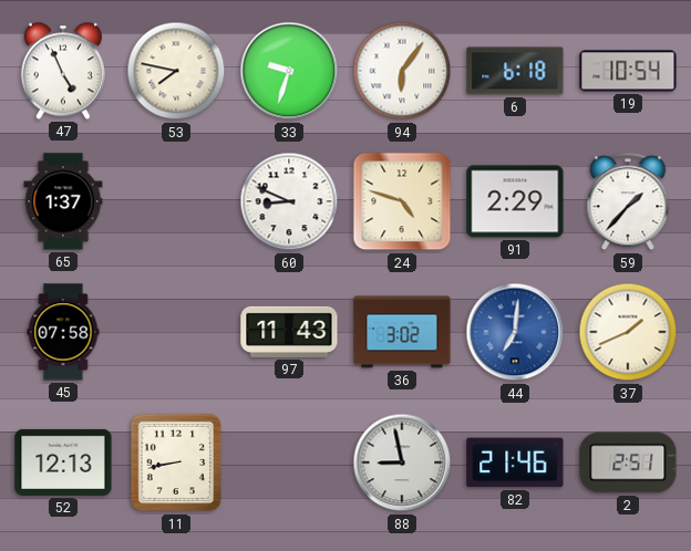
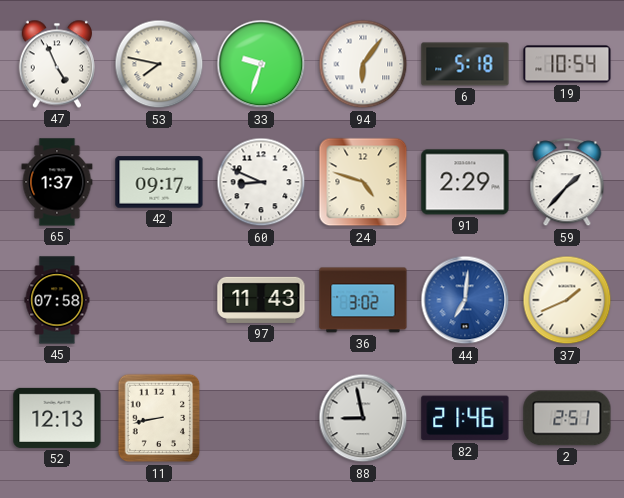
6: 6:18 -> 5:18 (465, 64)
42: none -> 09:17 (159, 182)
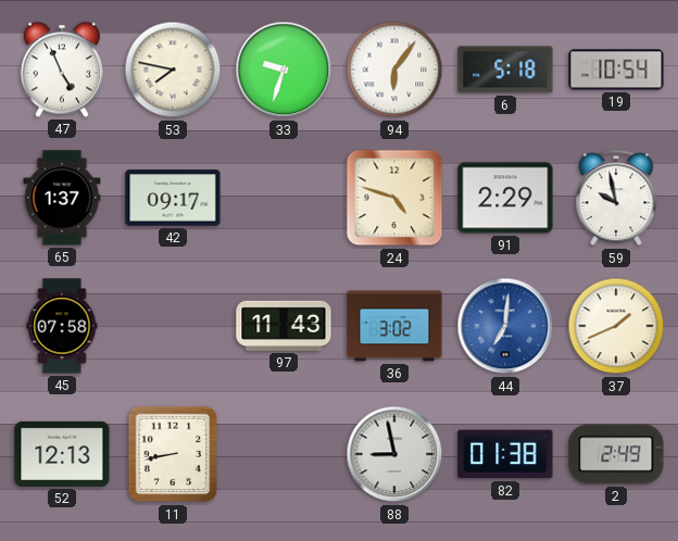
60: 8:49 -> none (261, 182)
59: 1:37 -> 9:58 (616, 199)
82: 21:46 -> 01:38 (505, 454)
2: 2:51 -> 2:49 (616, 454)
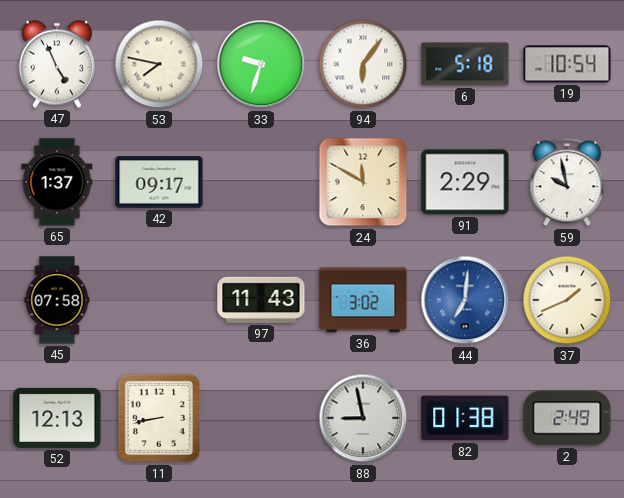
24: 4:48 -> 11:50 (363, 182)
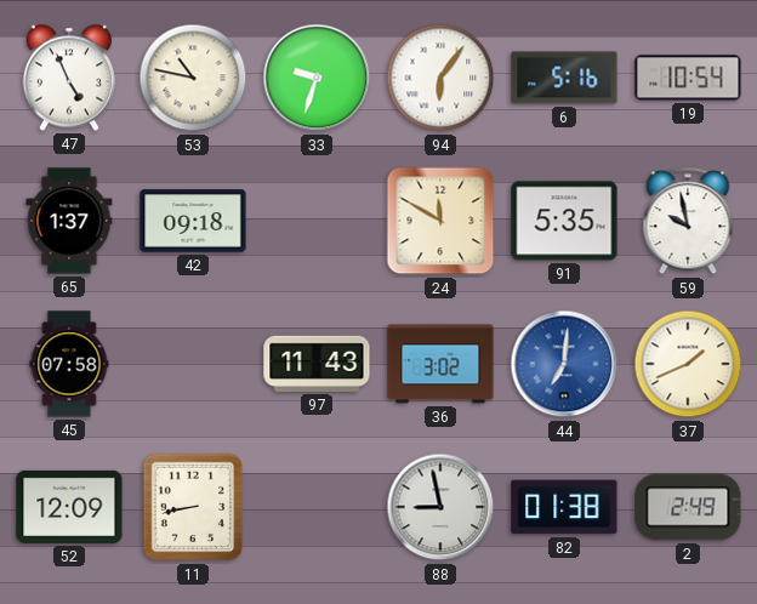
53: 7:47 -> 10:47 (193, 78)
6: 5:18 -> 5:16 (564, 78)
42: 09:17 -> 09:18 (193, 221)
91: 2:29 -> 5:35 (564, 221)
52: 12:13 -> 12:09 (69, 507)
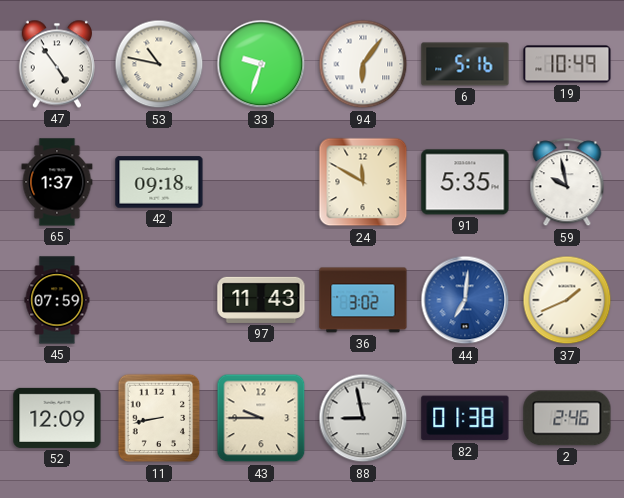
47: 4:56 -> 4:54 (57, 64)
19: 10:54 -> 10:49 (567, 64)
45: 07:58 -> 07:59 (57, 300)
43: none -> 9:45 (261, 418)
2: 2:49 -> 2:46 (567, 418)
